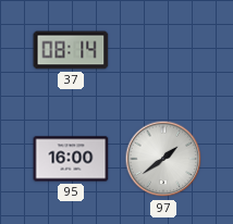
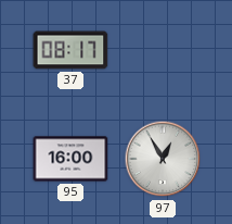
37: 08:14 -> 08:17 (70, 50)
97: 1:39 -> 12:55 (163, 159)
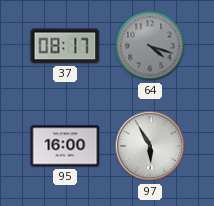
64: none -> 4:18 (150, 46)
97: 12:55 -> 5:55 (150, 146)
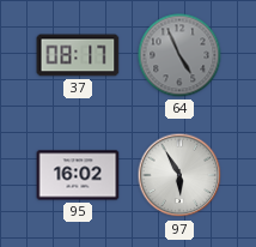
64: 4:18 -> 4:56 (179, 55)
95: 16:00 -> 16:02 (78, 175)
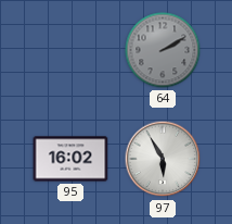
37: 08:17 -> none (78, 55)
64: 4:56 -> 2:10 (163, 50)
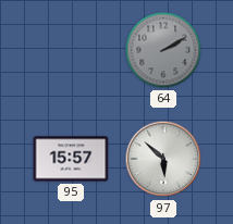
95: 16:02 -> 15:57 (71, 159)
97: 5:55 -> 5:52 (163, 159)
